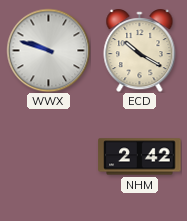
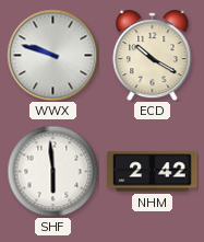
SHF: none -> 5:59 (52, 171)
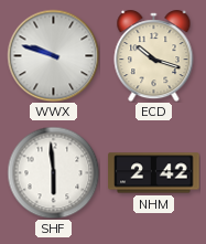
ECD: 10:20 -> 10:18 (154, 56)
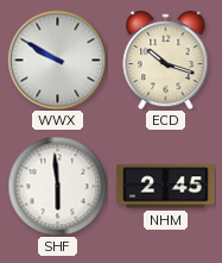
WWX: 9:48 -> 9:50 (57, 60)
NHM: 2:42 -> 2:45 (166, 187)
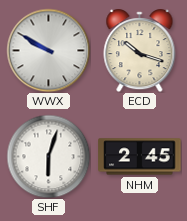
SHF: 5:59 -> 6:03 (48, 156)
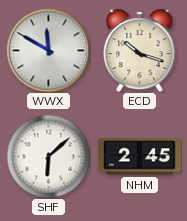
WWX: 9:50 -> 11:50 (48, 50)
SHF: 6:03 -> 6:08 (48, 156)
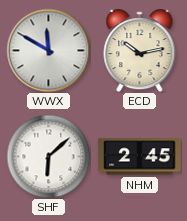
ECD: 10:18 -> 10:13 (140, 51)
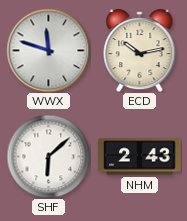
WWX: 11:50 -> 11:48 (48, 50)
NHM: 2:45 -> 2:43 (140, 157)
